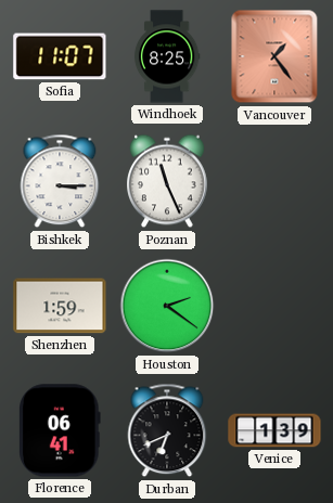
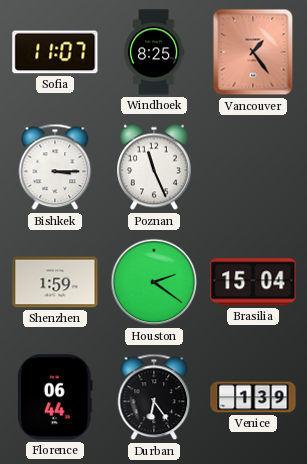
Brasilia: none -> 15:04 (253, 282)
Florence: 06:41 -> 06:44 (55, 397)
Durban: 6:41 -> 6:24 (154, 397)
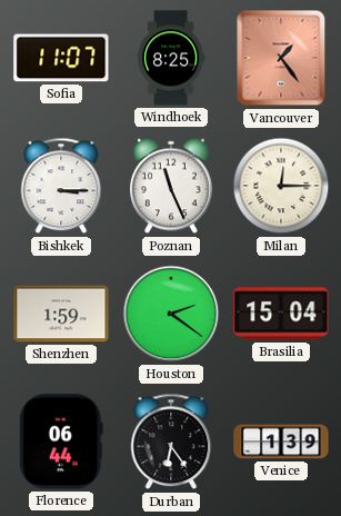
Milan: none -> 12:15 (281, 186)
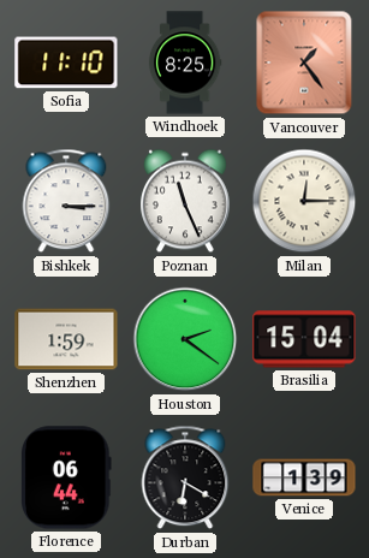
Sofia: 11:07 -> 11:10 (66, 63)
Durban: 6:24 -> 6:20 (185, 477)
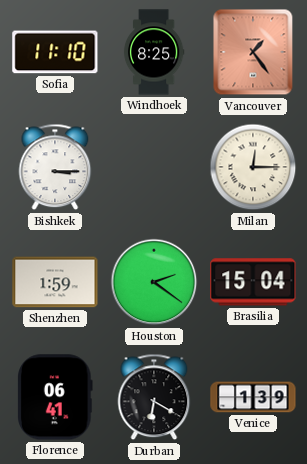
Poznan: 11:26 -> none (186, 201)
Florence: 06:44 -> 06:41 (55, 397)
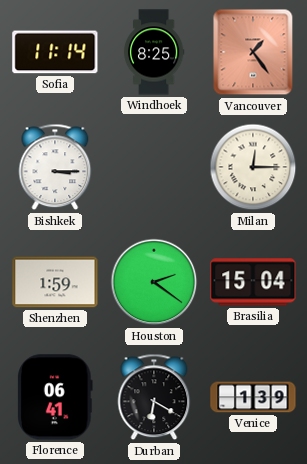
Sofia: 11:10 -> 11:14 (55, 52)
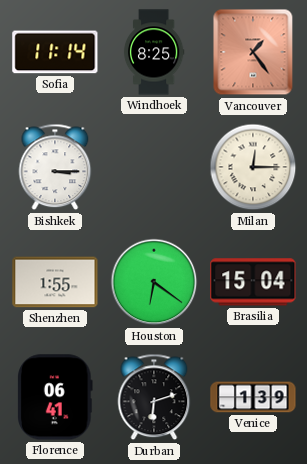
Shenzhen: 1:59 -> 1:55 (55, 282)
Houston: 2:21 -> 6:21 (154, 282)
Durban: 6:20 -> 6:12 (154, 397)
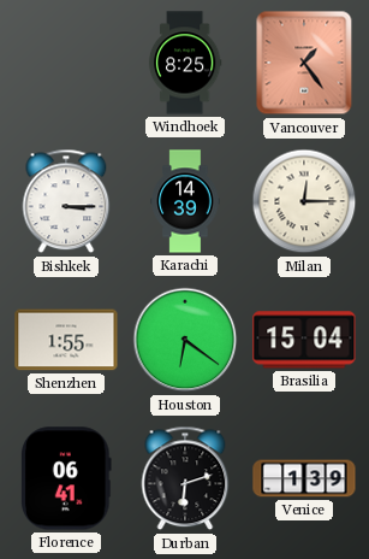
Sofia: 11:14 -> none (55, 52)
Karachi: none -> 14:39 (185, 201)
